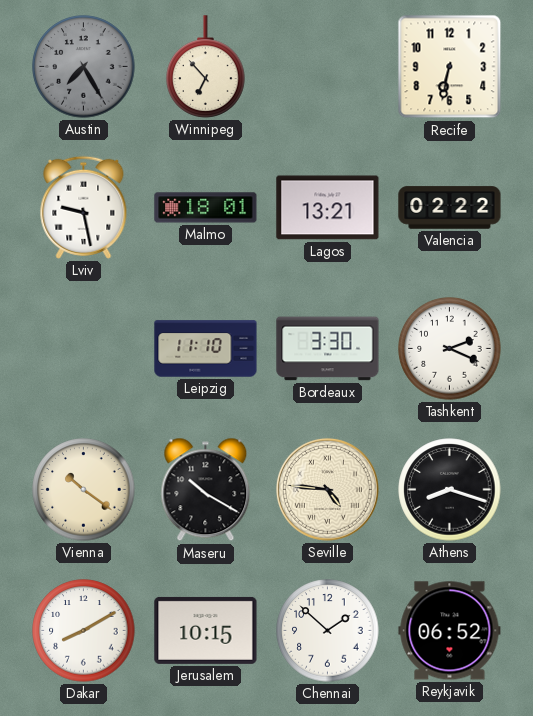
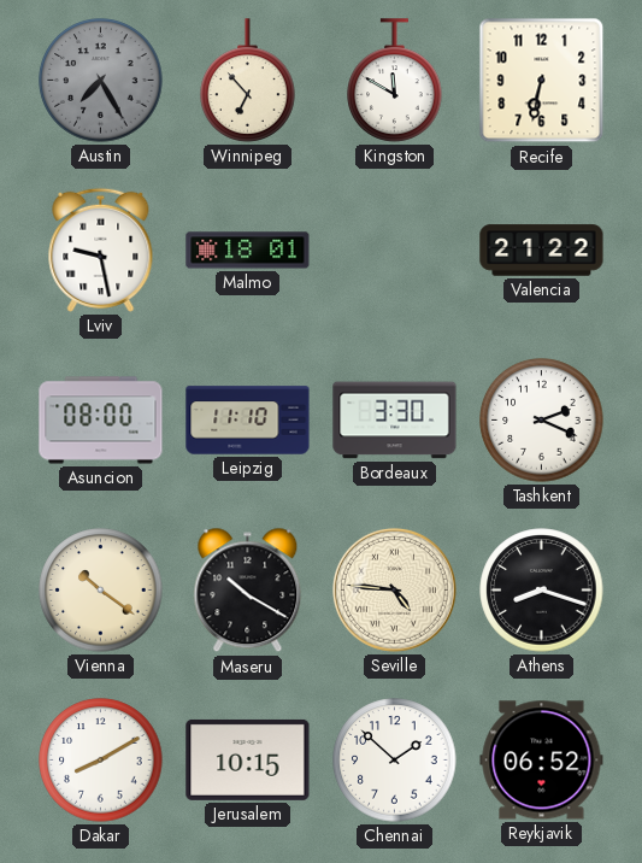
Kingston: none -> 11:50 (395, 81)
Lagos: 13:21 -> none (328, 208)
Valencia: 02:22 -> 21:22 (542, 251)
Asuncion: none -> 08:00 (101, 421)
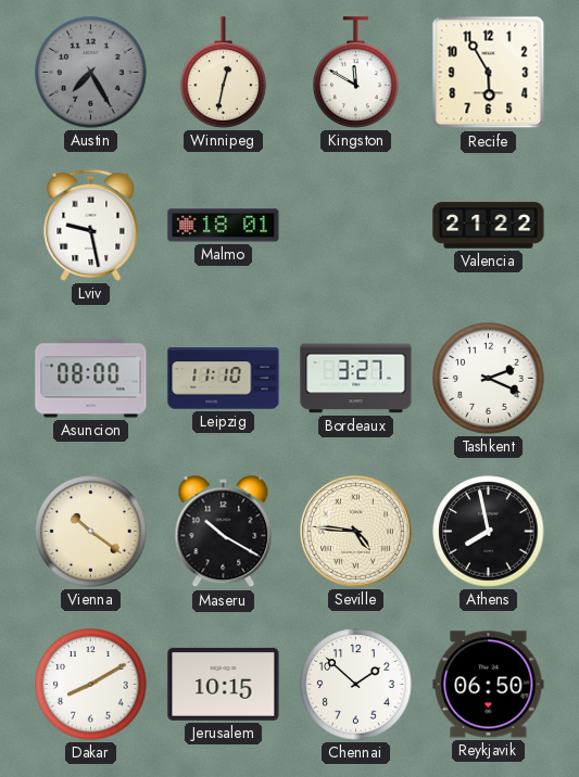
Winnipeg: 6:53 -> 12:32 (224, 73)
Recife: 6:32 -> 5:55 (489, 73)
Bordeaux: 3:30 -> 3:27 (356, 379)
Athens: 8:18 -> 7:58 (489, 532)
Reykjavik: 06:52 -> 06:50 (489, 685)
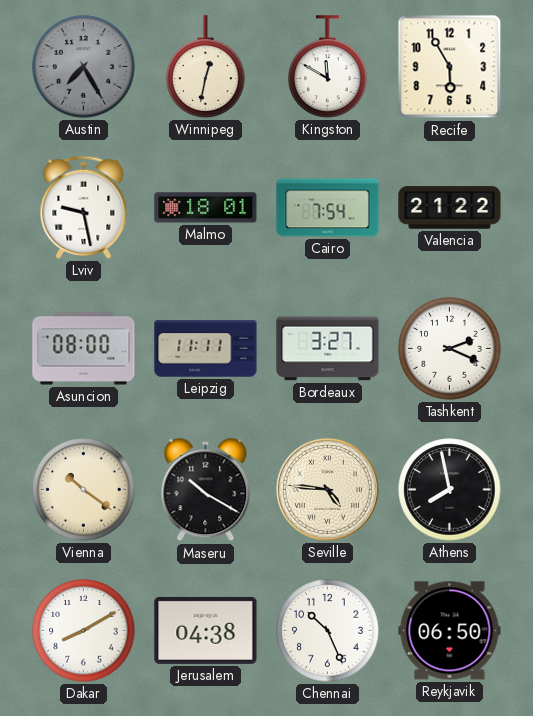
Cairo: none -> 7:54 (328, 208)
Leipzig: 11:10 -> 11:11 (206, 349)
Jerusalem: 10:15 -> 04:38 (206, 630)
Chennai: 1:52 -> 10:26 (328, 631)
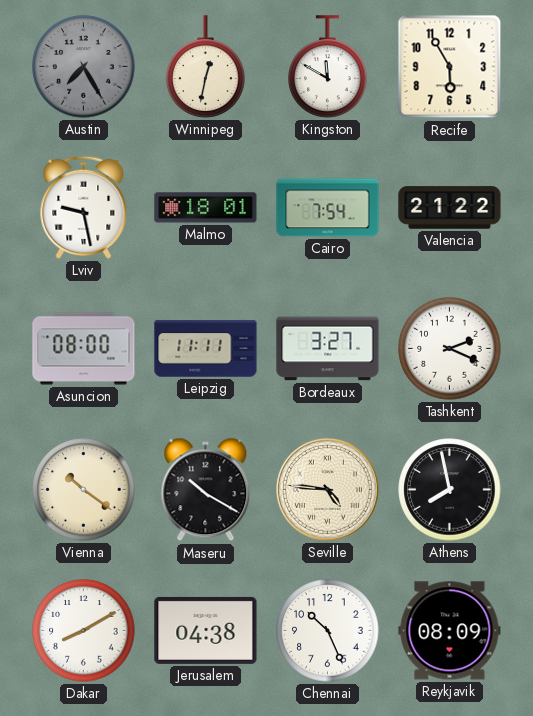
Reykjavik: 06:50 -> 08:09 (450, 631)
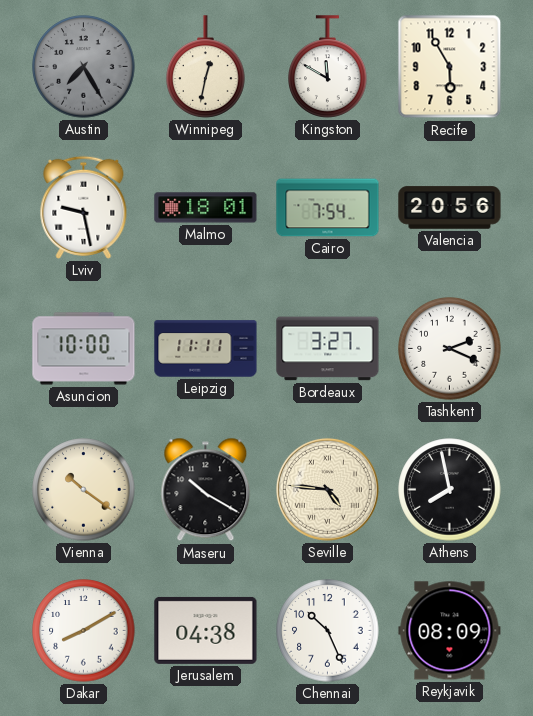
Valencia: 21:22 -> 20:56 (450, 208)
Asuncion: 08:00 -> 10:00 (84, 349)
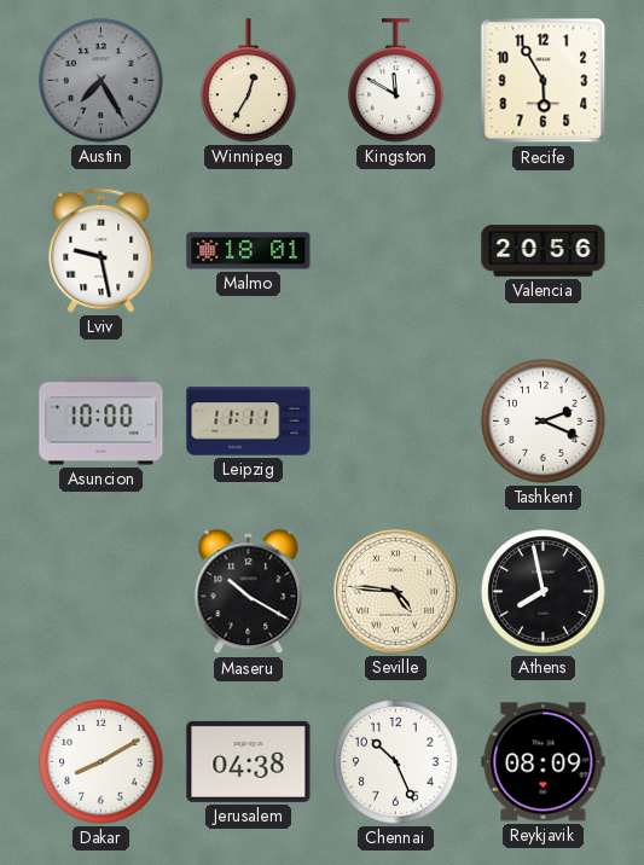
Winnipeg: 12:32 -> 12:35 (249, 81)
Cairo: 7:54 -> none (328, 208)
Bordeaux: 3:27 -> none (328, 349)
Vienna: 10:21 -> none (84, 490)
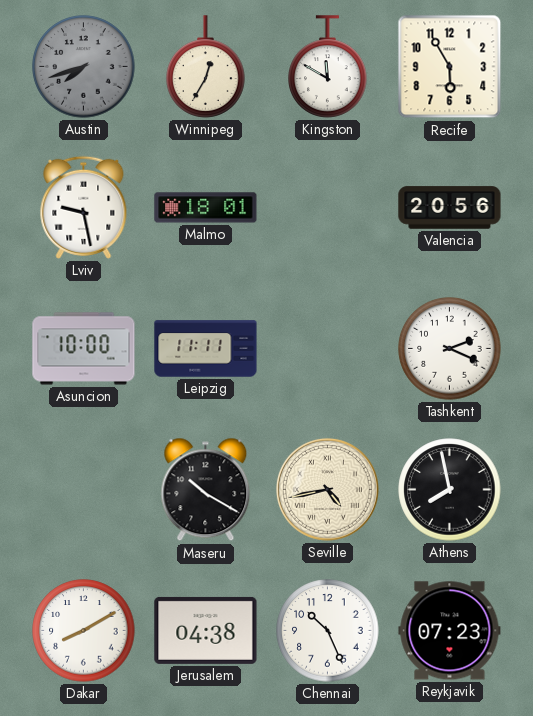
Austin: 7:25 -> 7:42 (84, 67)
Seville: 4:46 -> 4:43 (327, 489)
Reykjavik: 08:09 -> 07:23 (450, 631)
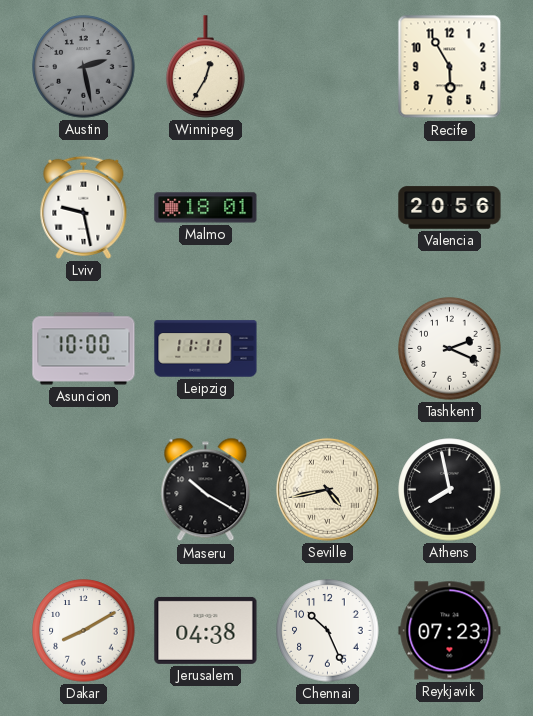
Austin: 7:42 -> 2:28 (84, 67)
Kingston: 11:50 -> none (328, 67)
